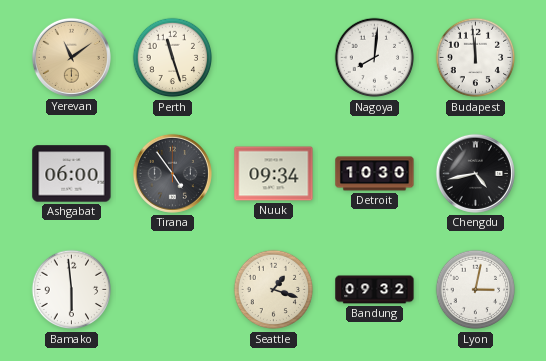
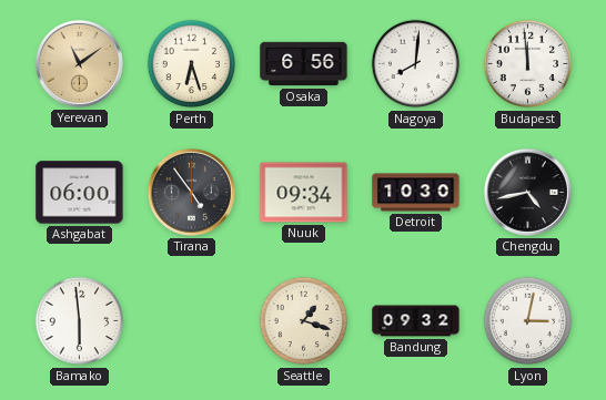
Perth: 11:27 -> 6:27 (192, 64)
Osaka: none -> 6:56 (304, 64)
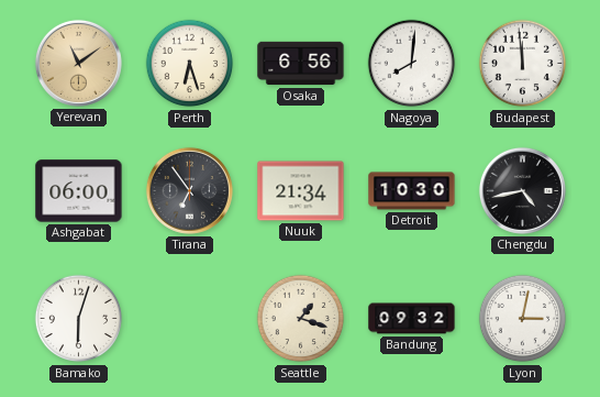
Tirana: 4:54 -> 6:54 (189, 190)
Nuuk: 09:34 -> 21:34 (301, 191)
Bamako: 5:59 -> 6:03 (79, 319)
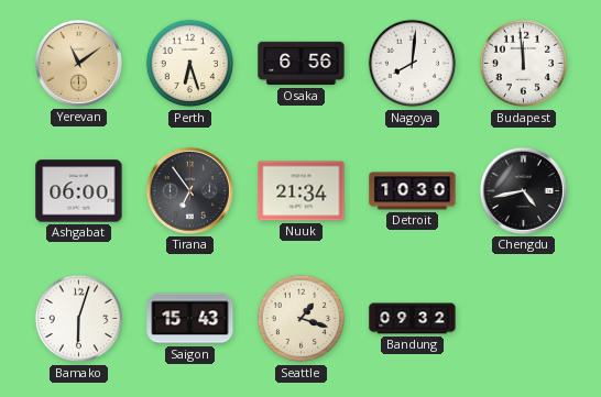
Saigon: none -> 15:43 (190, 319)
Lyon: 3:02 -> none (523, 319)
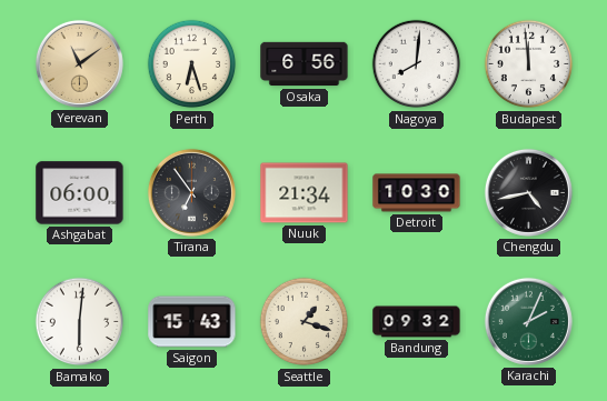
Bamako: 6:03 -> 6:01 (80, 322)
Karachi: none -> 2:04 (528, 321)
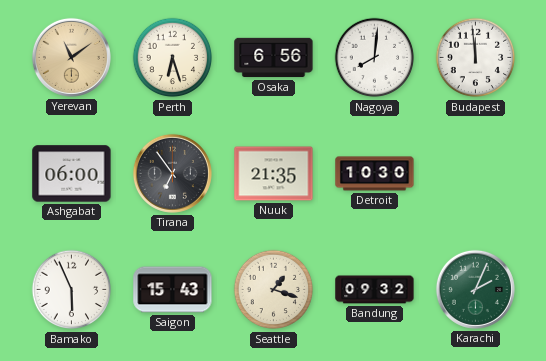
Nuuk: 21:34 -> 21:35 (274, 174)
Chengdu: 4:43 -> none (528, 192)
Bamako: 6:01 -> 5:56 (72, 290)
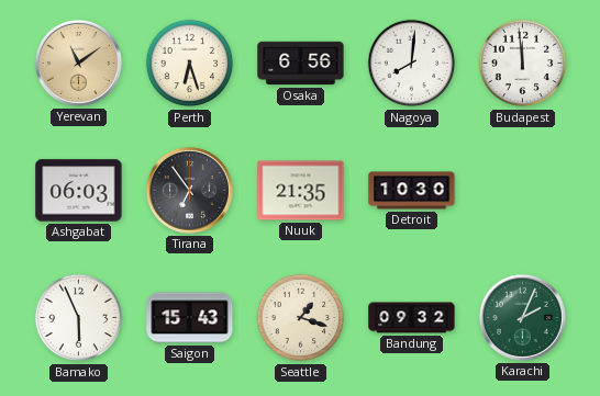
Ashgabat: 06:00 -> 06:03 (79, 191)
